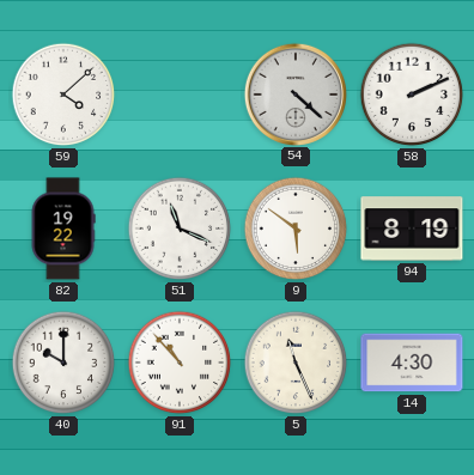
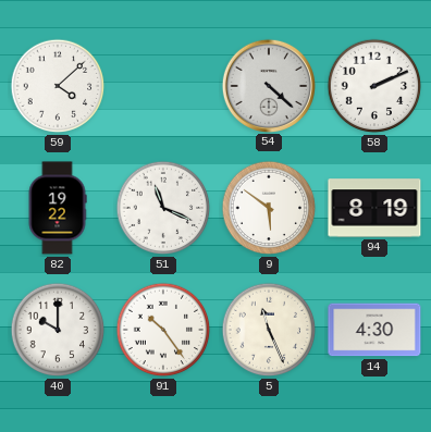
91: 10:53 -> 10:24 (163, 330)
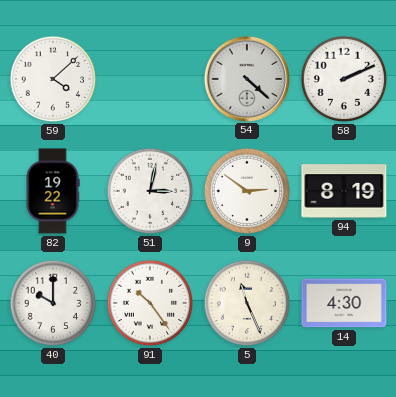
51: 11:19 -> 3:02 (150, 191)
9: 5:51 -> 2:51 (247, 191)
